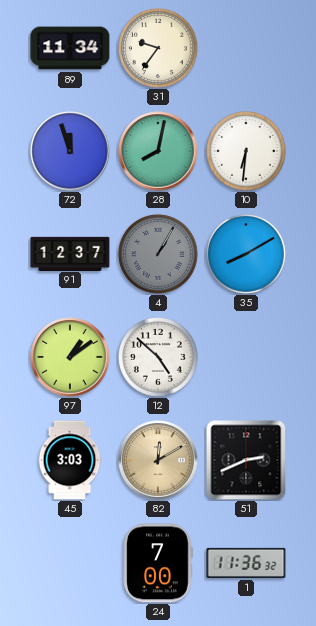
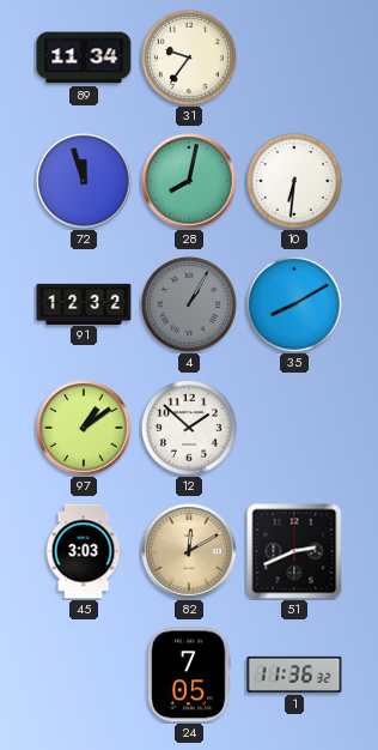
91: 12:37 -> 12:32 (84, 303)
12: 4:52 -> 1:52 (190, 429)
24: 7:00 -> 7:05 (189, 675)
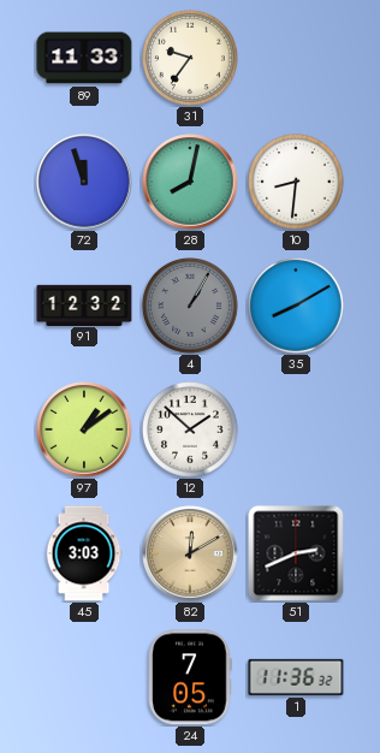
89: 11:34 -> 11:33 (84, 58)
10: 6:31 -> 8:31 (297, 183)
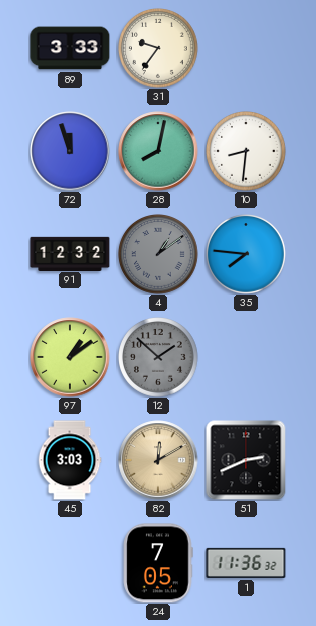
89: 11:33 -> 3:33 (70, 48)
4: 1:05 -> 1:09 (159, 255)
35: 8:10 -> 7:46 (247, 255)
12 dial: white -> grey (159, 358)
